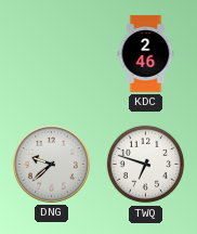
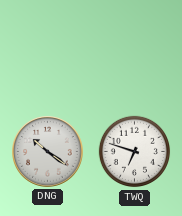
KDC: 2:46 -> none (146, 54)
DNG: 9:38 -> 10:21 (48, 152)
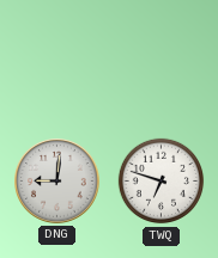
DNG: 10:21 -> 9:01 (57, 182)
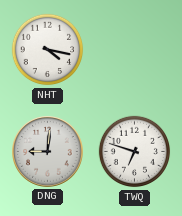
NHT: none -> 4:17 (48, 50)
